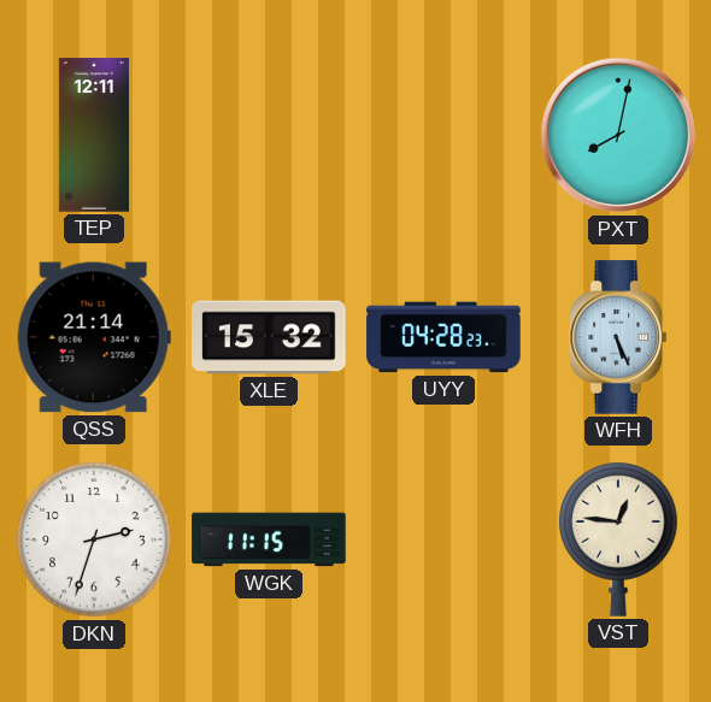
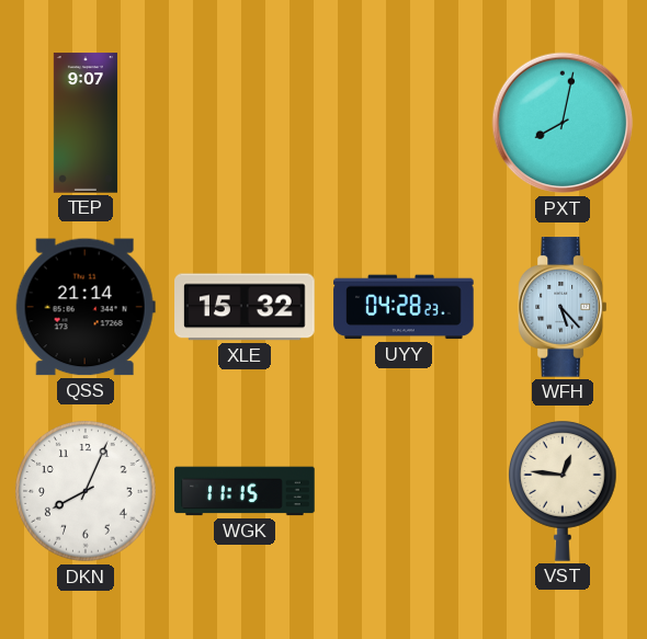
TEP: 12:11 -> 9:07 (86, 123)
WFH: 5:26 -> 5:23 (561, 307)
DKN: 2:33 -> 8:04 (86, 491)
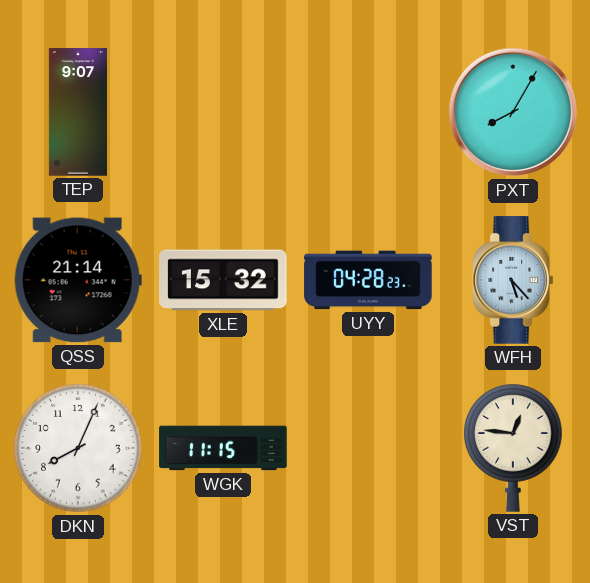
PXT: 8:02 -> 8:05 (513, 112)
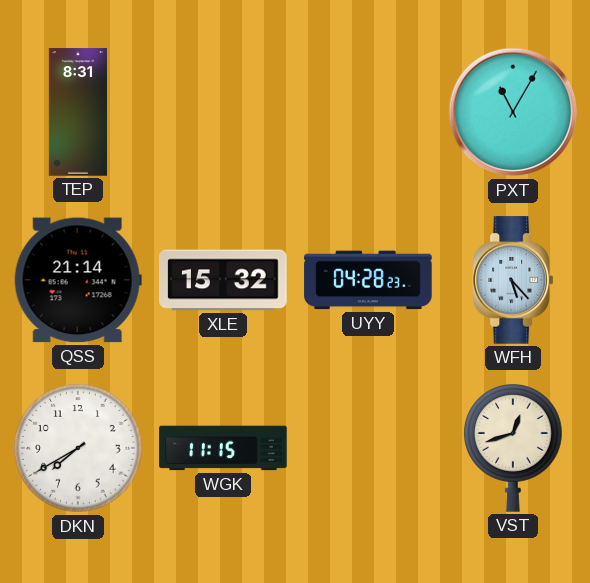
TEP: 9:07 -> 8:31 (78, 112)
PXT: 8:05 -> 11:05 (513, 112)
DKN: 8:04 -> 7:40 (78, 448)
VST: 12:46 -> 12:42 (513, 448)
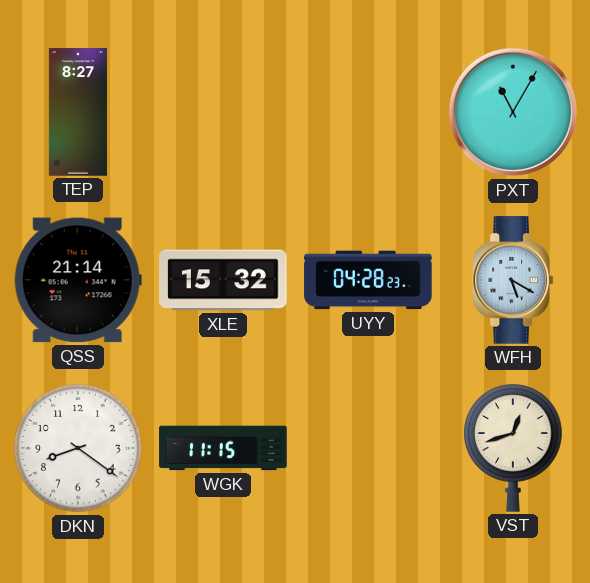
TEP: 8:31 -> 8:27 (78, 112)
WFH: 5:23 -> 5:20 (512, 280)
DKN: 7:40 -> 8:21 (78, 448)
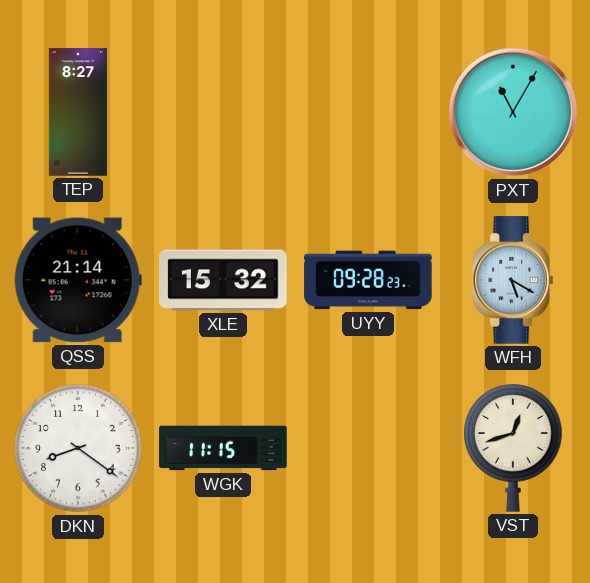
UYY: 04:28 -> 09:28 (368, 280)
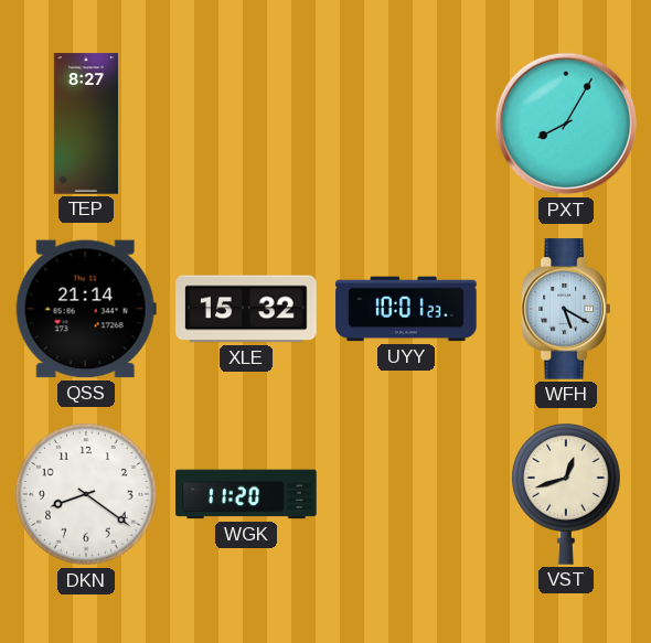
PXT: 11:05 -> 8:05 (566, 124)
UYY: 09:28 -> 10:01 (406, 309)
WGK: 11:15 -> 11:20 (246, 494)
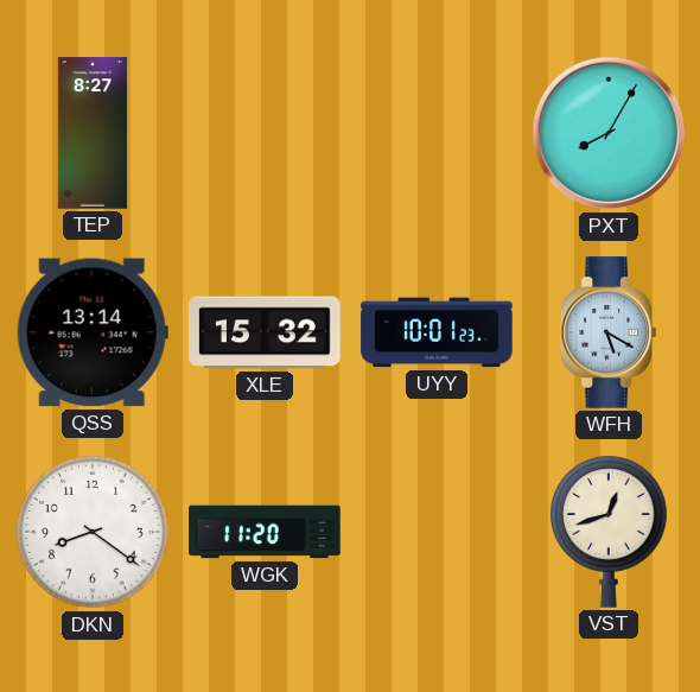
QSS: 21:14 -> 13:14 (93, 332)
